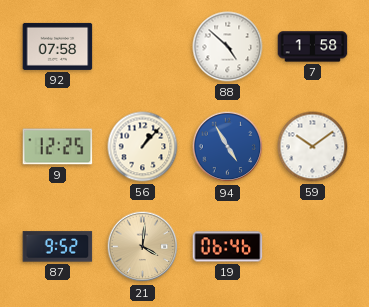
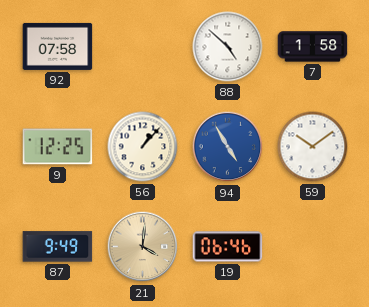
87: 9:52 -> 9:49 (58, 247)
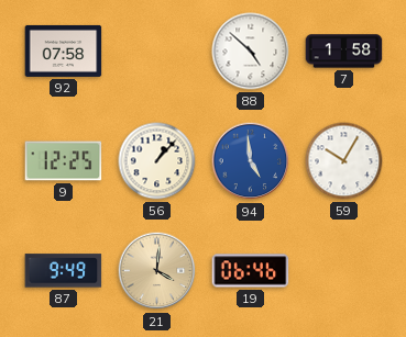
94: 4:55 -> 4:59 (251, 161)
59: 10:09 -> 10:05 (344, 161)
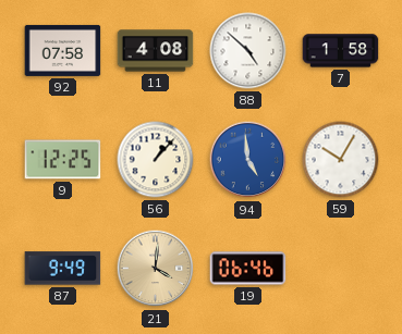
11: none -> 4:08 (156, 51)
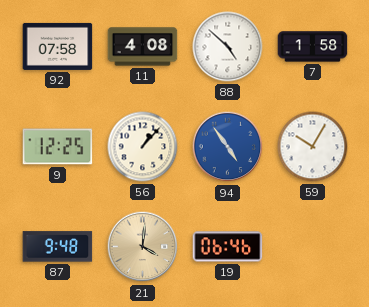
94: 4:59 -> 4:54 (228, 147)
87: 9:49 -> 9:48 (58, 247)
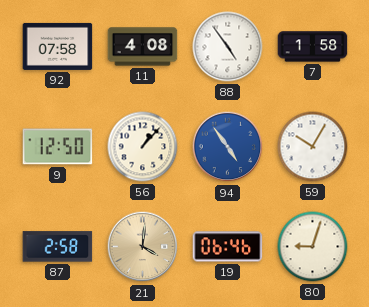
88: 4:52 -> 4:54 (228, 47)
9: 12:25 -> 12:50 (58, 147)
87: 9:48 -> 2:58 (58, 247)
80: none -> 9:03 (313, 247)
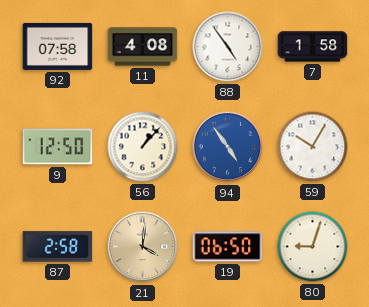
19: 06:46 -> 06:50 (228, 247)
